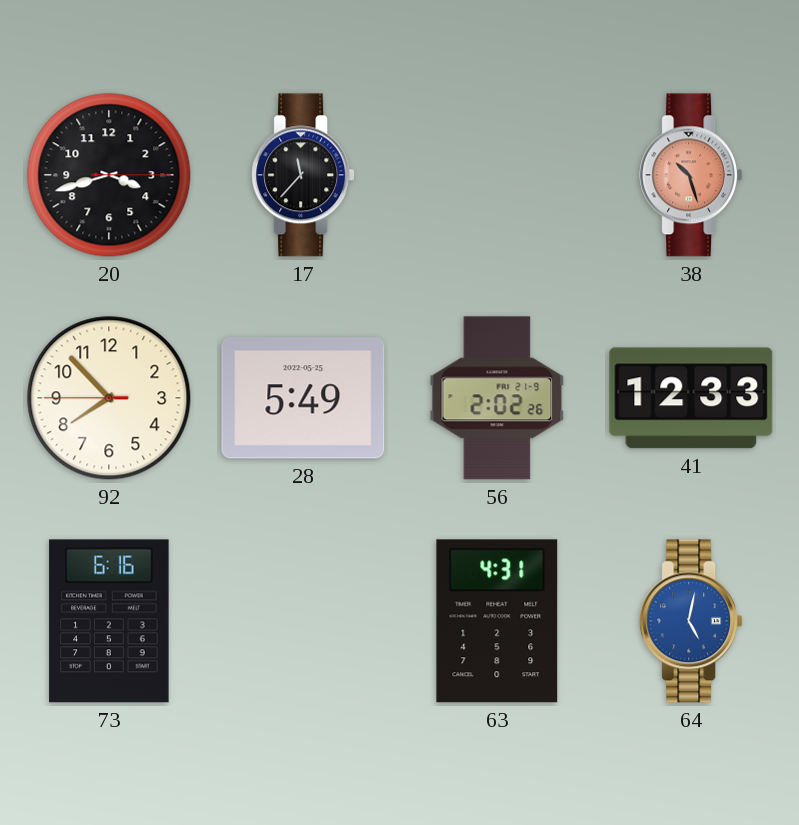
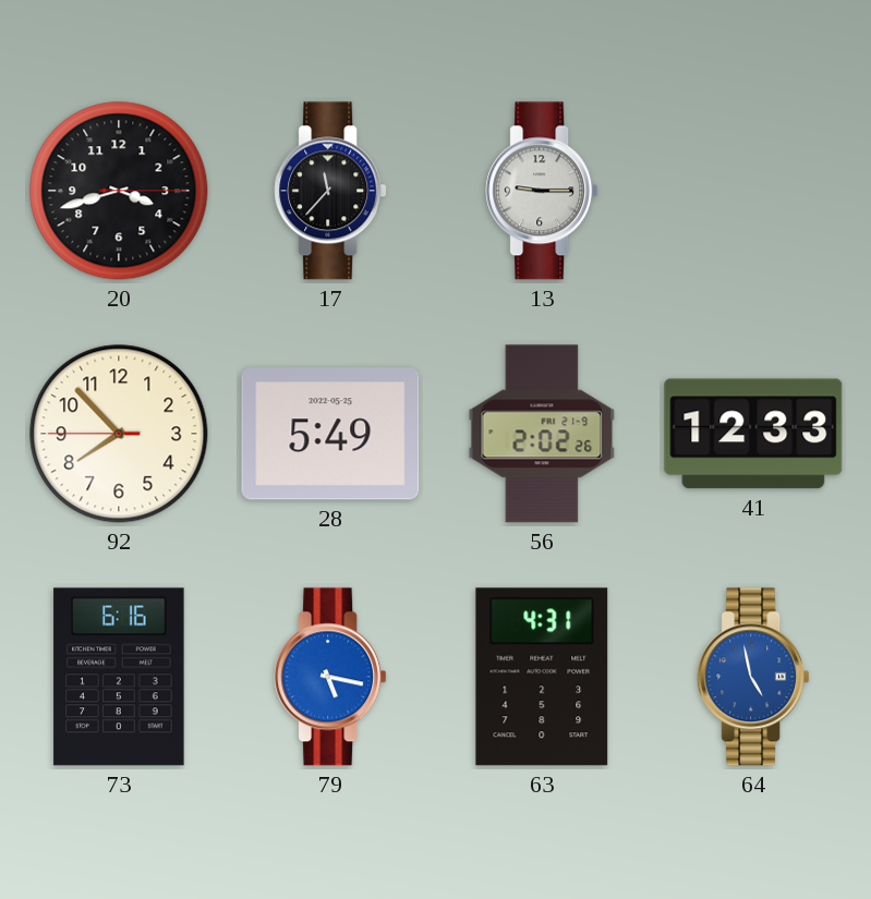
13: none -> 9:15 (542, 191)
38: 10:27 -> none (691, 175)
79: none -> 5:17 (330, 677)
64: 5:02 -> 4:58 (753, 677)
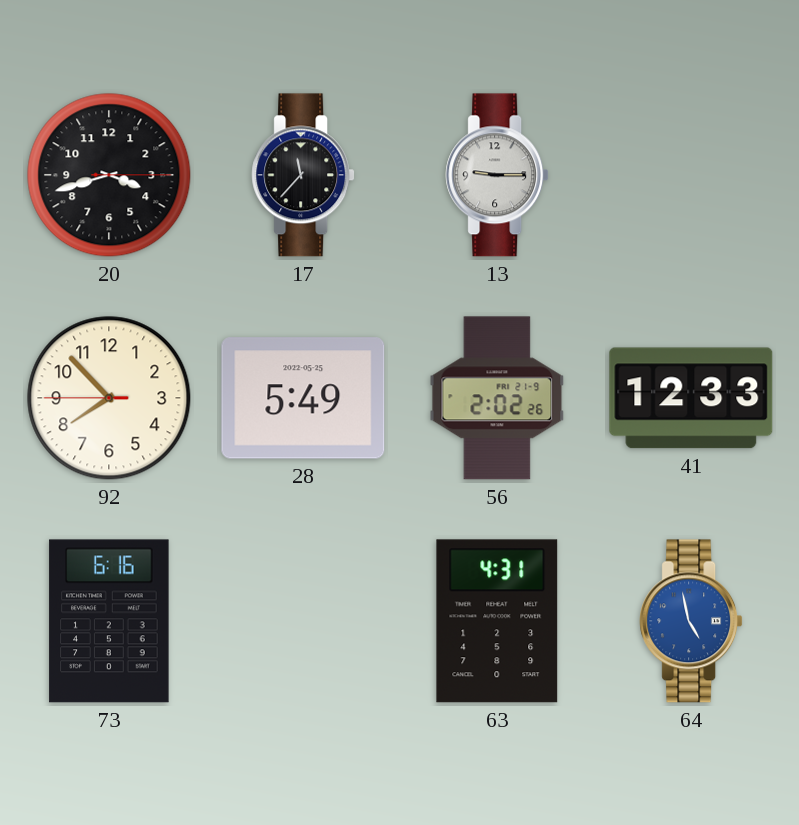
79: 5:17 -> none (330, 677)
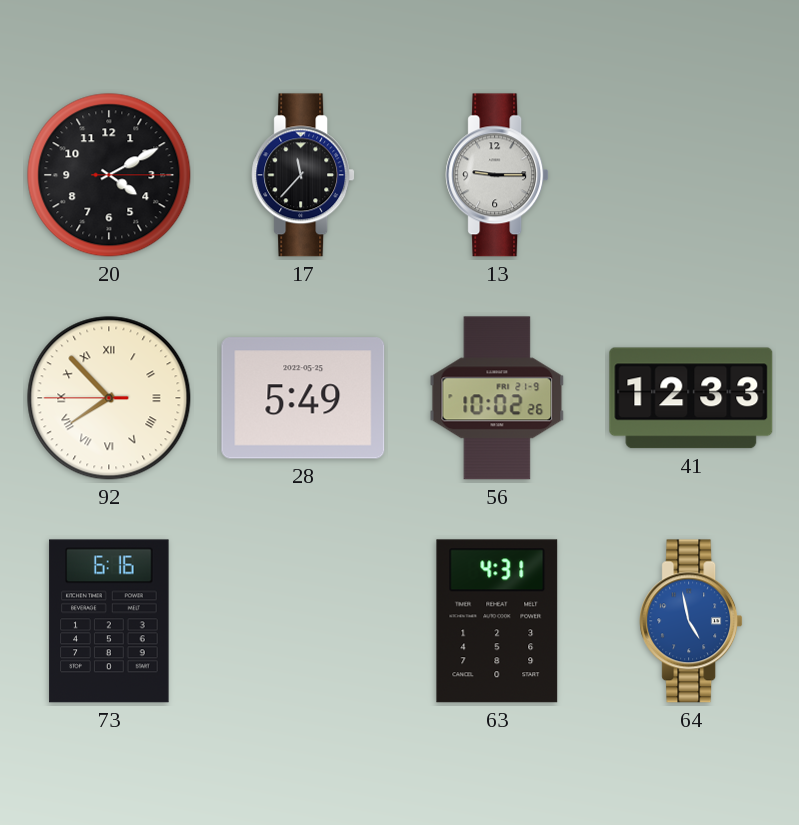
20: 3:42 -> 4:10 (109, 175)
92 numerals: Arabic -> Roman (109, 398)
56: 2:02 -> 10:02 (497, 398)
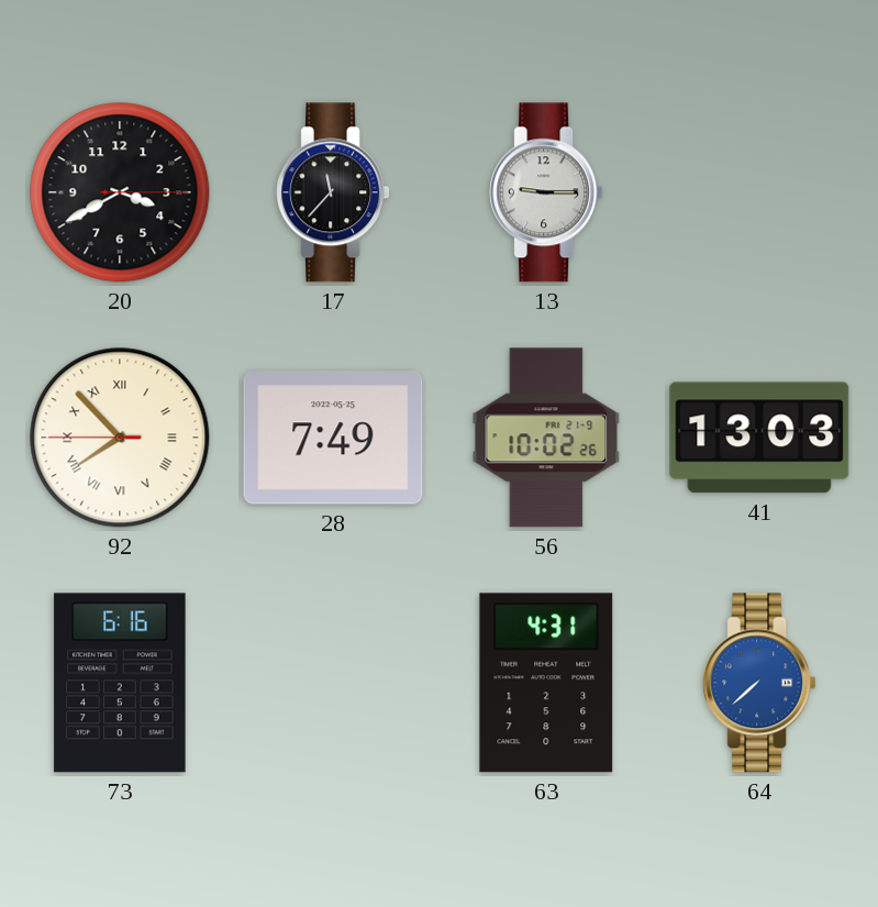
20: 4:10 -> 3:40 (120, 192)
28: 5:49 -> 7:49 (333, 438)
41: 12:33 -> 13:03 (759, 438)
64: 4:58 -> 7:38 (759, 683)
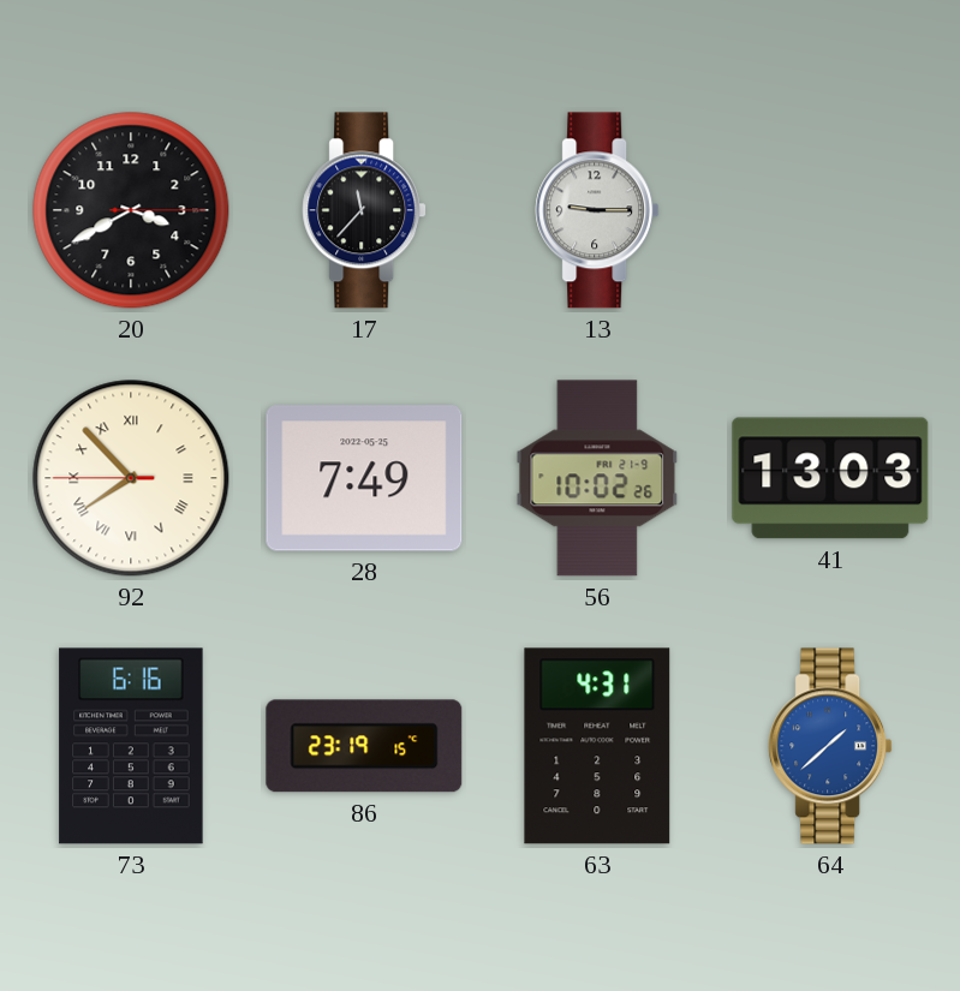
86: none -> 23:19 (364, 746)
64: 7:38 -> 1:38 (830, 746)
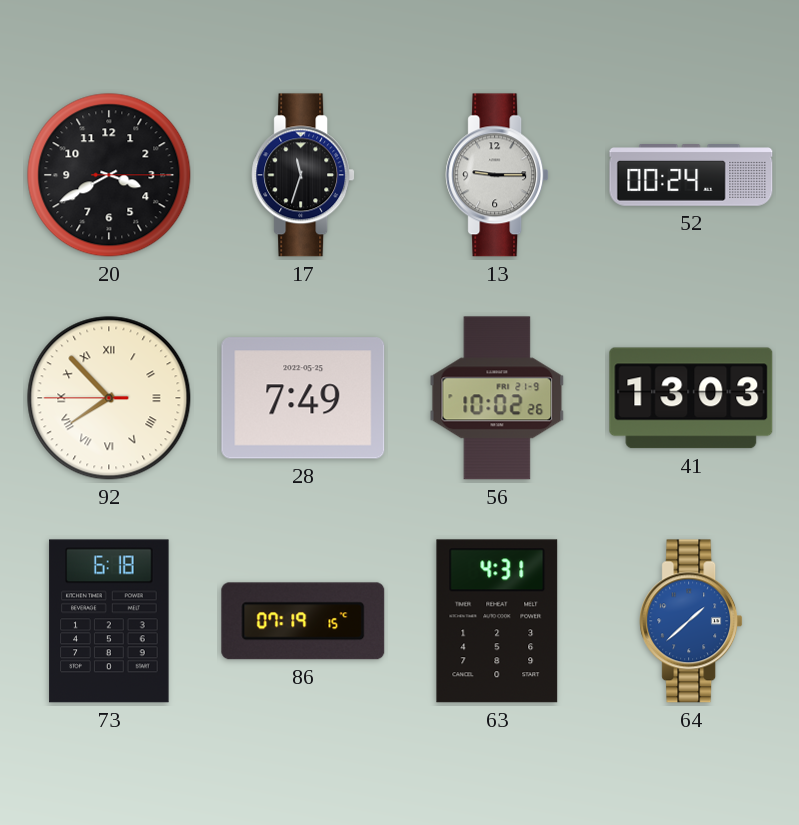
17: 11:37 -> 11:33 (303, 175)
52: none -> 00:24 (691, 176)
73: 6:16 -> 6:18 (109, 621)
86: 23:19 -> 07:19 (303, 621)
